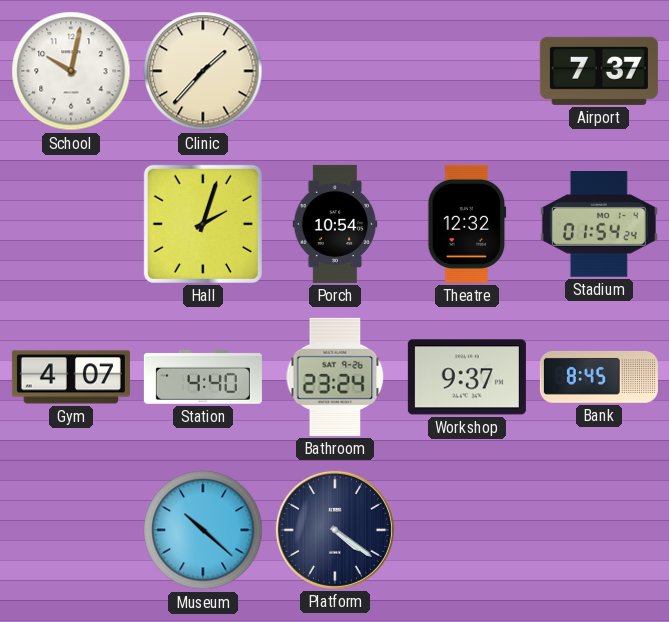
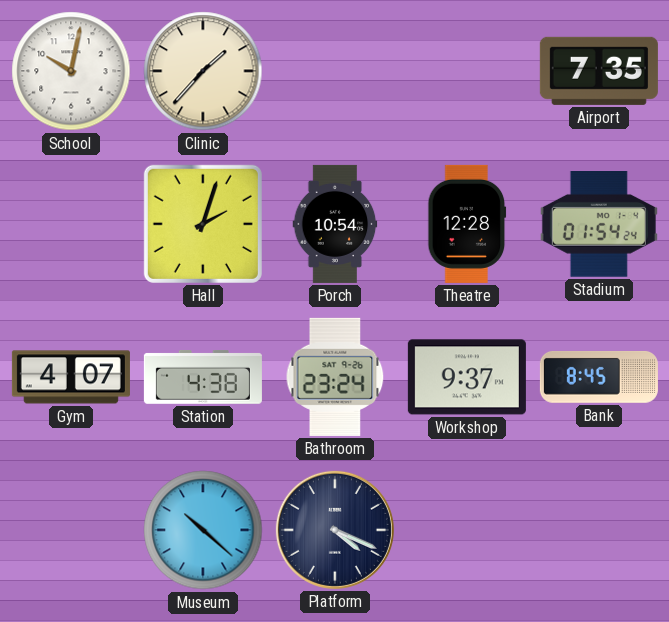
Airport: 7:37 -> 7:35 (599, 71)
Theatre: 12:32 -> 12:28 (467, 224)
Station: 4:40 -> 4:38 (203, 378)
Platform: 4:21 -> 4:19 (335, 530)
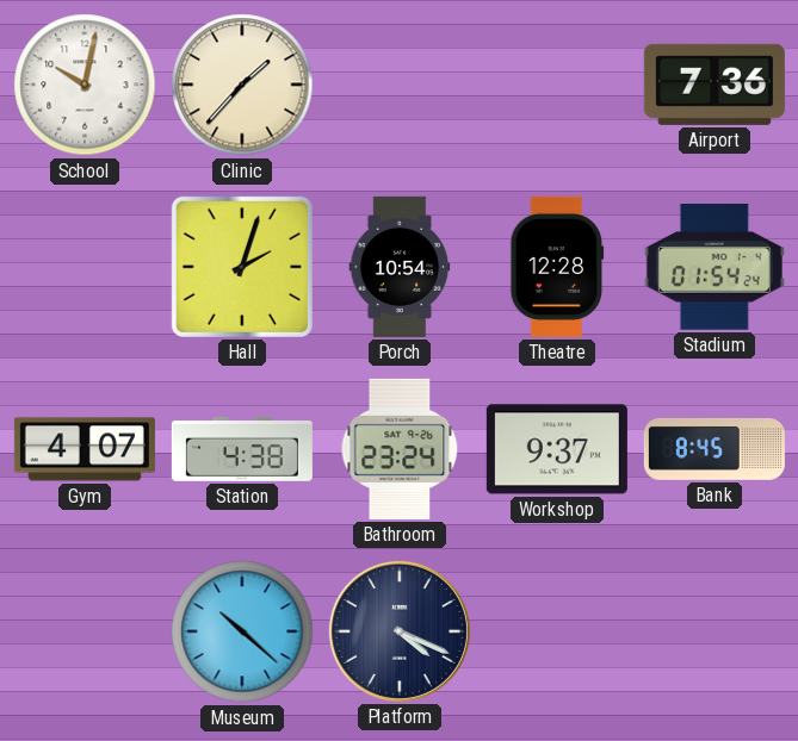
Airport: 7:35 -> 7:36 (715, 85)
